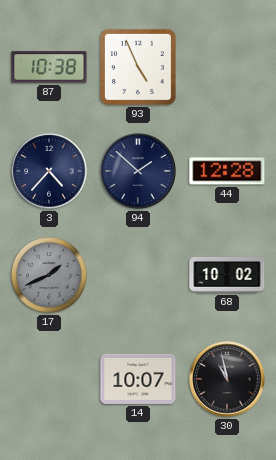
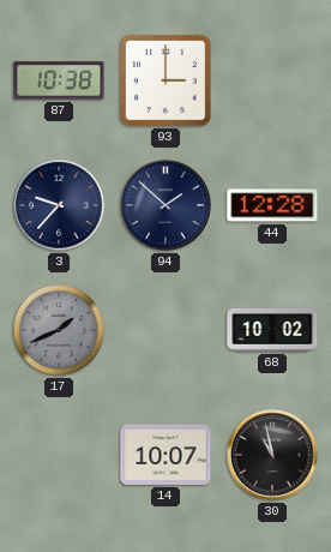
93: 4:56 -> 3:00 (165, 80)
3: 4:37 -> 9:37 (59, 205)
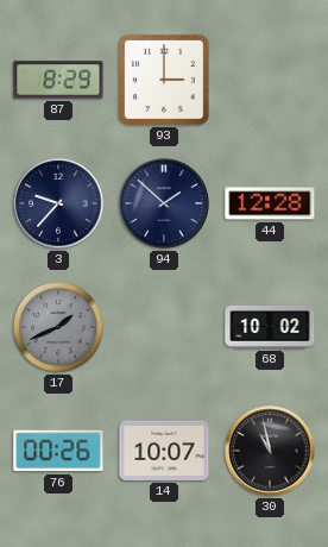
87: 10:38 -> 8:29 (58, 80)
76: none -> 00:26 (58, 451)
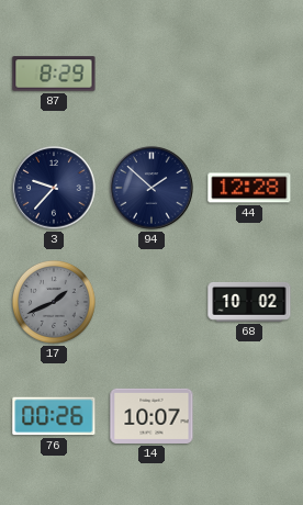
93: 3:00 -> none (164, 80)
30: 10:58 -> none (270, 451)
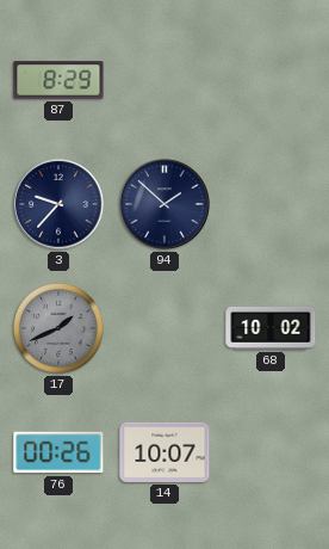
44: 12:28 -> none (249, 188)
